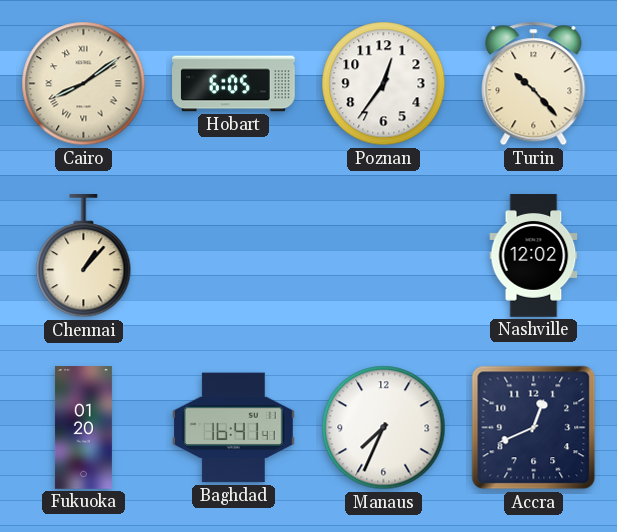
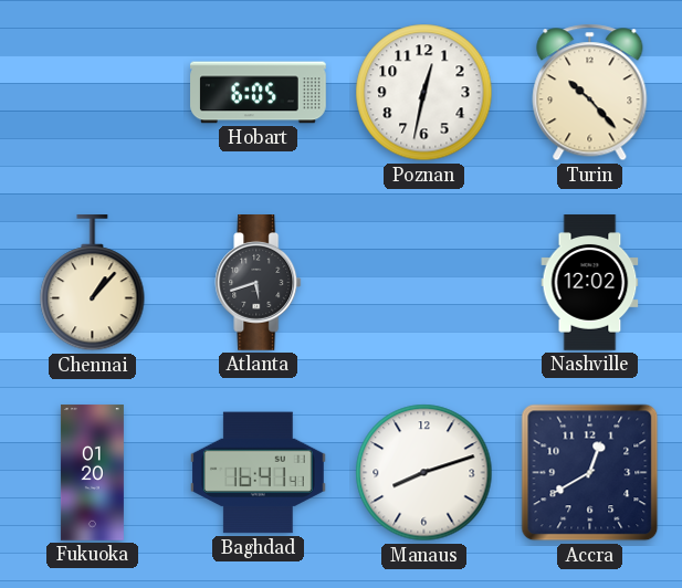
Cairo: 8:09 -> none (84, 84)
Poznan: 12:36 -> 12:32 (424, 93)
Atlanta: none -> 5:42 (259, 283)
Manaus: 7:34 -> 8:12 (424, 473)
Accra: 12:41 -> 12:40 (590, 473)
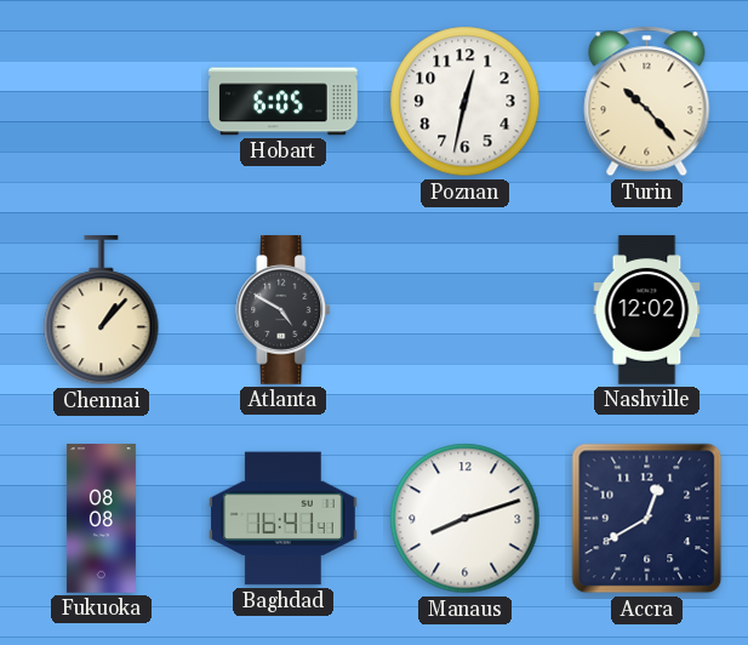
Atlanta: 5:42 -> 4:50 (284, 310)
Fukuoka: 01:20 -> 08:08 (101, 519)
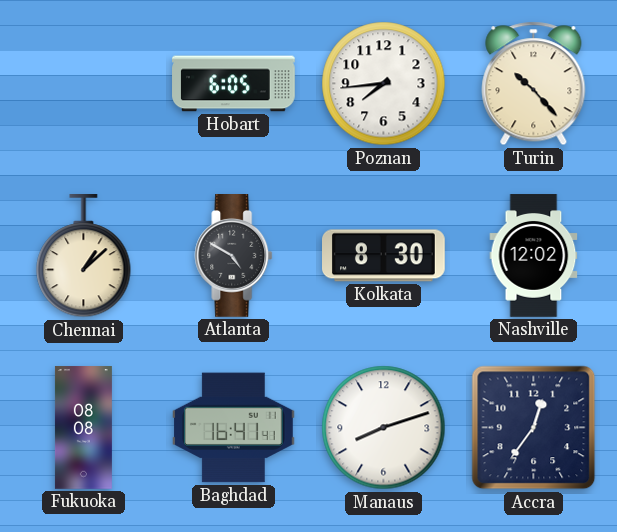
Poznan: 12:32 -> 7:44 (384, 84)
Chennai: 1:07 -> 1:08 (84, 257)
Kolkata: none -> 8:30 (384, 256)
Accra: 12:40 -> 12:36 (534, 428)
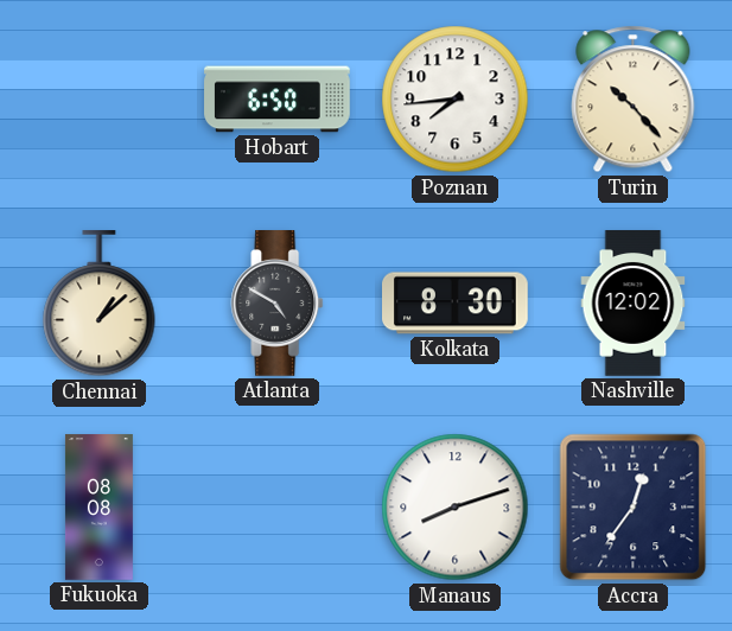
Hobart: 6:05 -> 6:50 (278, 100)
Baghdad: 16:41 -> none (234, 428)
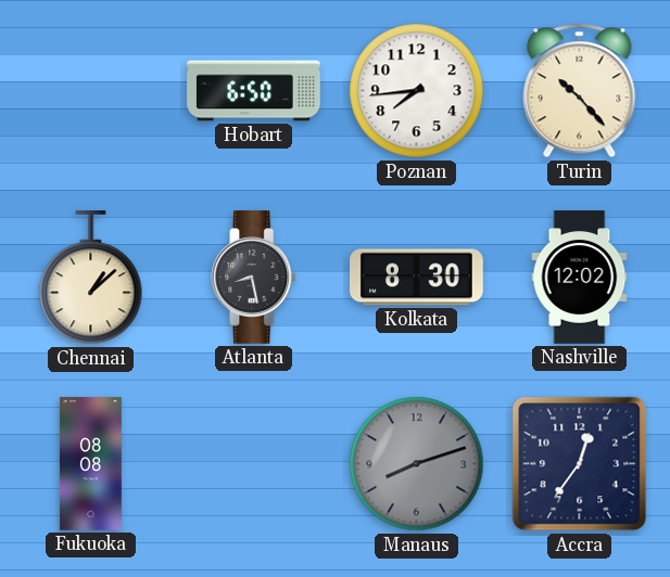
Atlanta: 4:50 -> 8:28 (254, 278)
Manaus dial: white -> grey (417, 464)
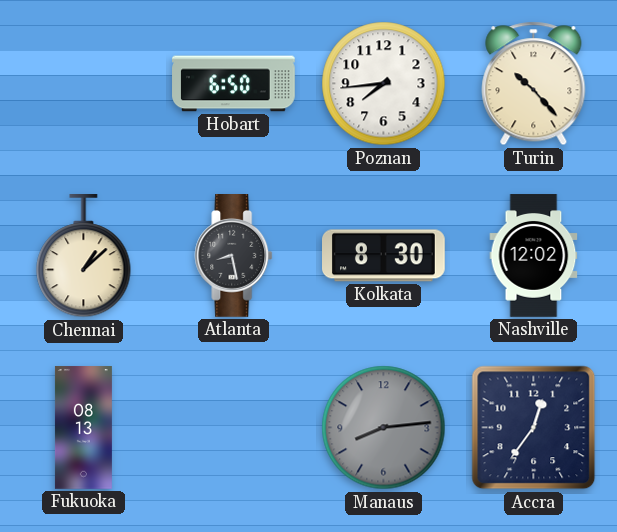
Fukuoka: 08:08 -> 08:13 (83, 428)
Manaus: 8:12 -> 8:14 (384, 428)
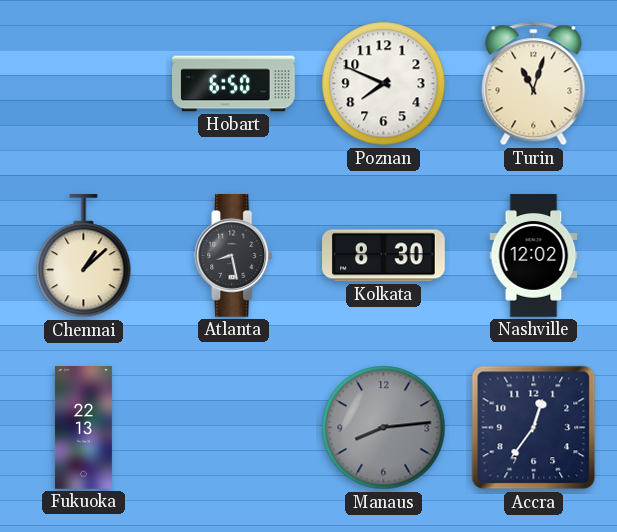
Poznan: 7:44 -> 7:49 (384, 84)
Turin: 10:23 -> 11:03 (534, 84)
Fukuoka: 08:13 -> 22:13 (83, 428)
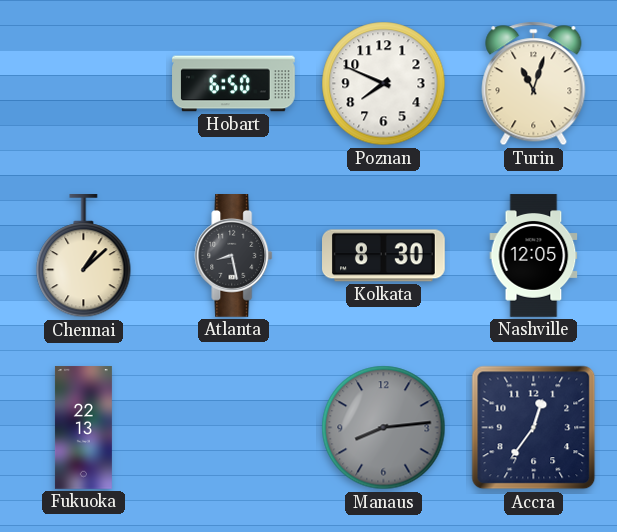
Nashville: 12:02 -> 12:05 (534, 256)
